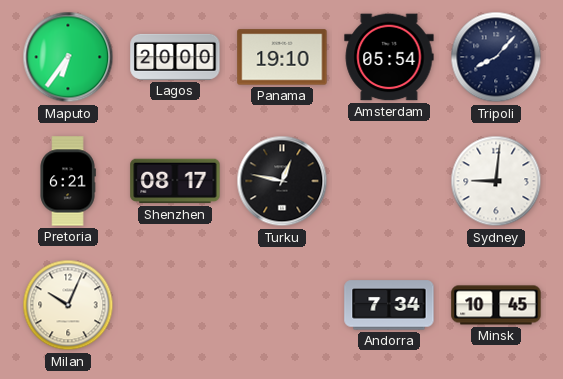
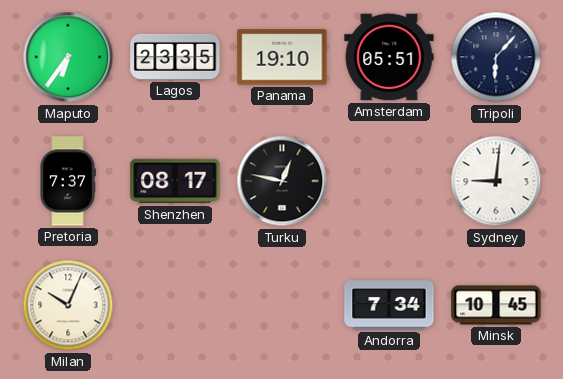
Lagos: 20:00 -> 23:35 (175, 57)
Amsterdam: 05:54 -> 05:51 (389, 57)
Tripoli: 8:07 -> 6:07 (496, 57)
Pretoria: 6:21 -> 7:37 (68, 181)
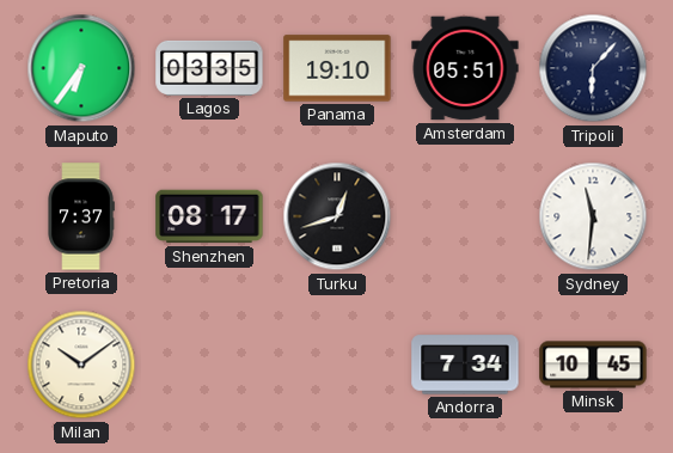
Lagos: 23:35 -> 03:35 (209, 68)
Turku: 12:47 -> 12:42 (337, 216)
Sydney: 9:01 -> 11:31 (593, 216)
Milan: 10:04 -> 10:09 (81, 365)
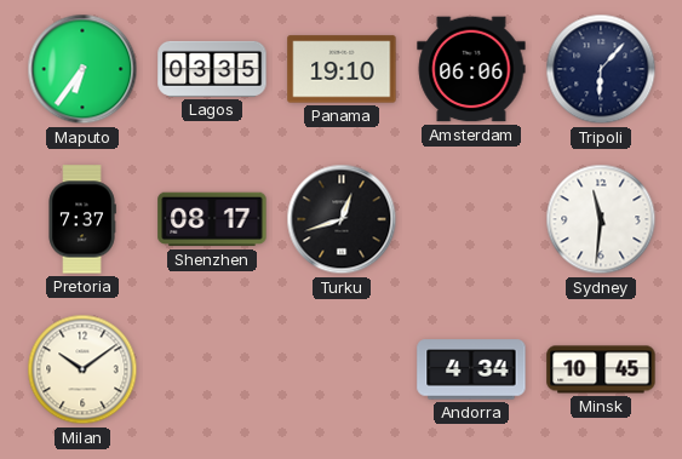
Amsterdam: 05:51 -> 06:06 (471, 69)
Andorra: 7:34 -> 4:34 (471, 369)
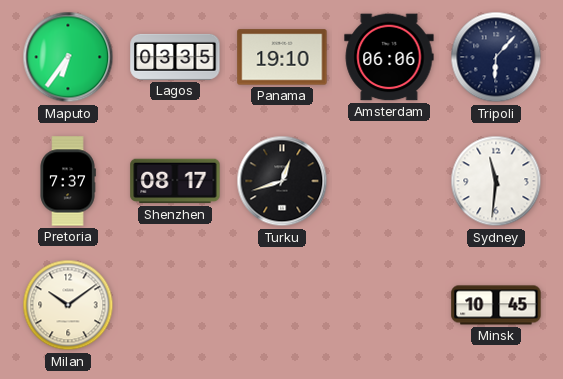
Andorra: 4:34 -> none (471, 369)
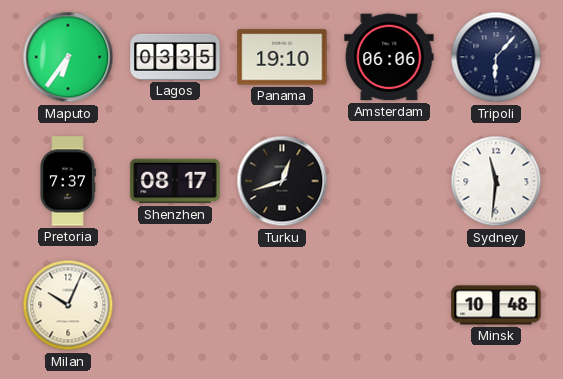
Milan: 10:09 -> 10:04 (68, 305)
Minsk: 10:45 -> 10:48 (496, 305)
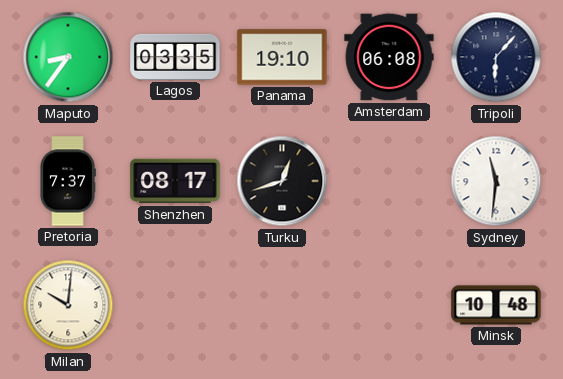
Maputo: 6:36 -> 8:36 (68, 57)
Amsterdam: 06:06 -> 06:08 (389, 57)
Milan: 10:04 -> 10:01 (68, 305)
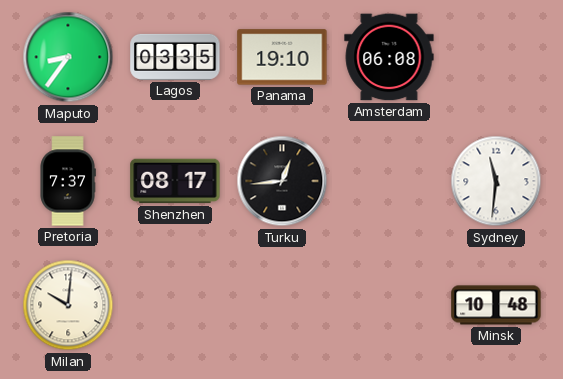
Tripoli: 6:07 -> none (496, 57)
Turku: 12:42 -> 12:44 (282, 181)
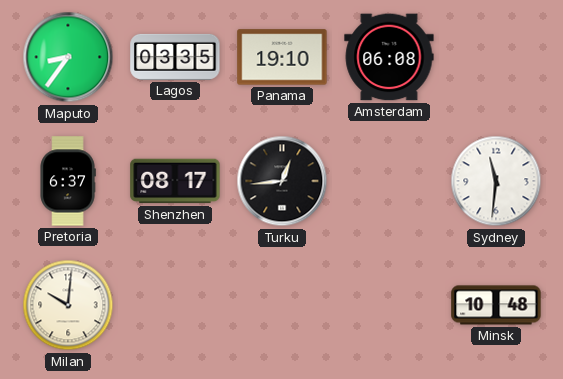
Pretoria: 7:37 -> 6:37 (68, 181)
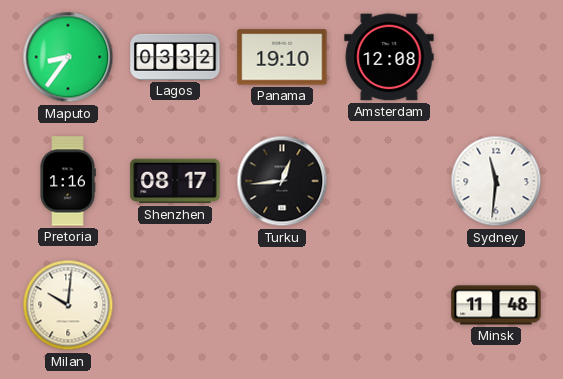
Lagos: 03:35 -> 03:32 (175, 57)
Amsterdam: 06:08 -> 12:08 (389, 57)
Pretoria: 6:37 -> 1:16 (68, 181)
Minsk: 10:48 -> 11:48 (496, 305)
